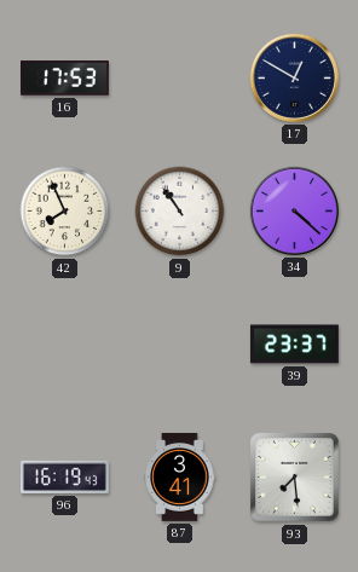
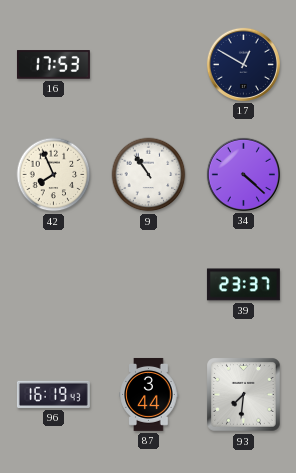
87: 3:41 -> 3:44 (149, 394)
93: 7:29 -> 7:31 (244, 395)
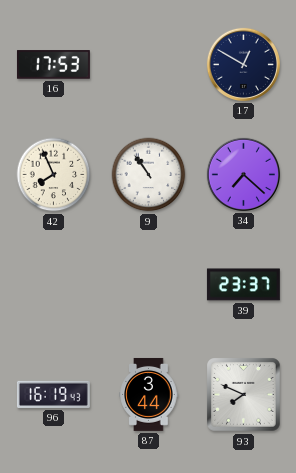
34: 4:22 -> 7:22 (243, 174)
93: 7:31 -> 7:49 (244, 395)
